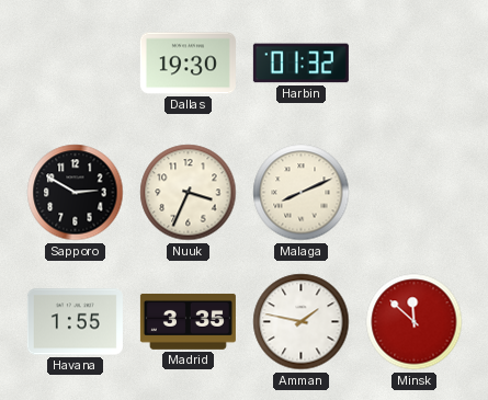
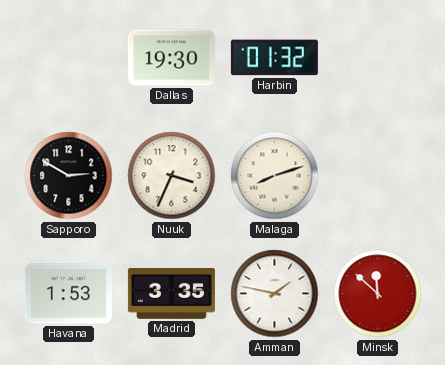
Malaga: 8:11 -> 8:12 (275, 176)
Havana: 1:55 -> 1:53 (68, 294)
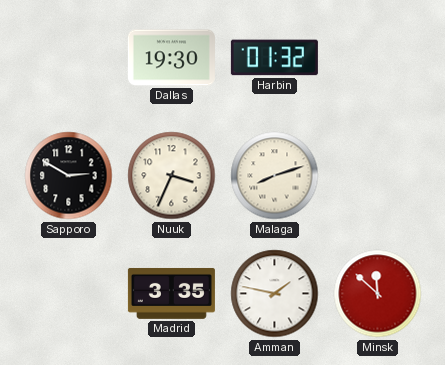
Havana: 1:53 -> none (68, 294)
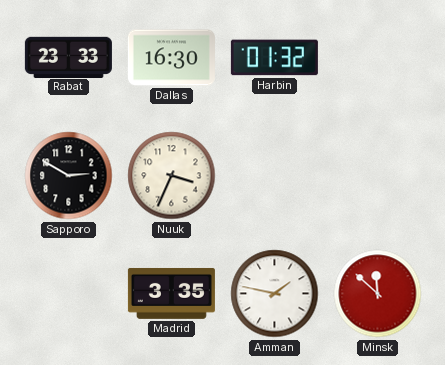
Rabat: none -> 23:33 (68, 57)
Dallas: 19:30 -> 16:30 (171, 58)
Malaga: 8:12 -> none (275, 176)
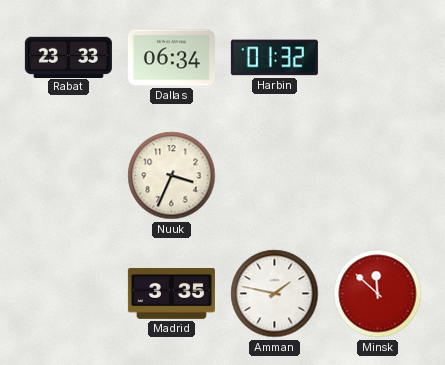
Dallas: 16:30 -> 06:34 (171, 58)
Sapporo: 2:50 -> none (69, 176)
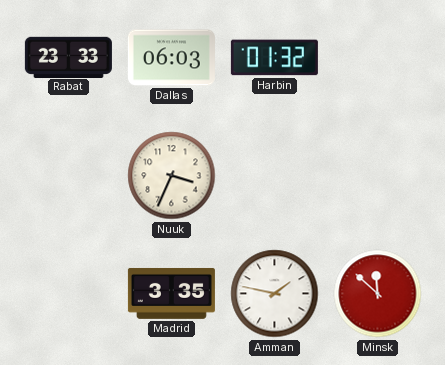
Dallas: 06:34 -> 06:03 (171, 58)
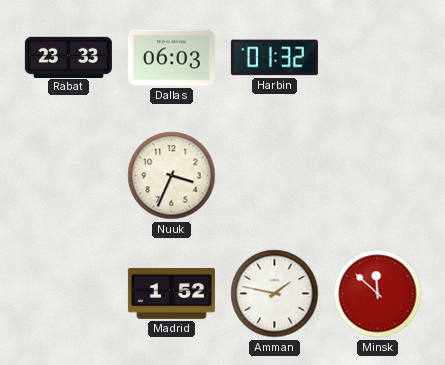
Madrid: 3:35 -> 1:52 (171, 293)
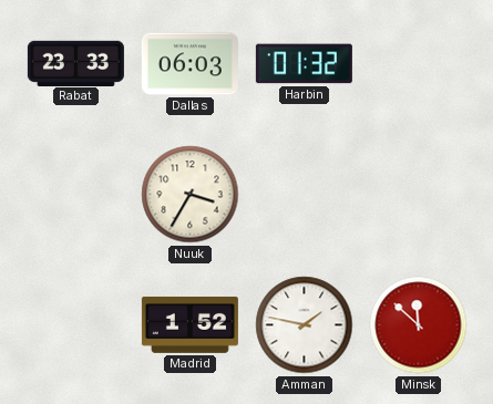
Nuuk: 3:34 -> 3:35 (191, 195)
